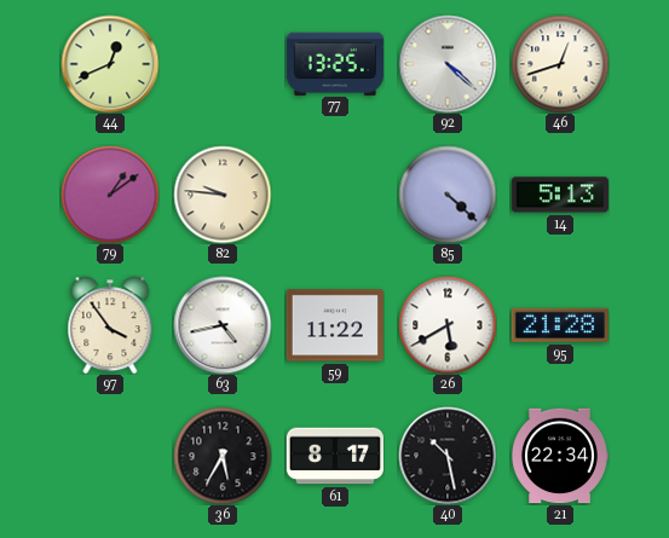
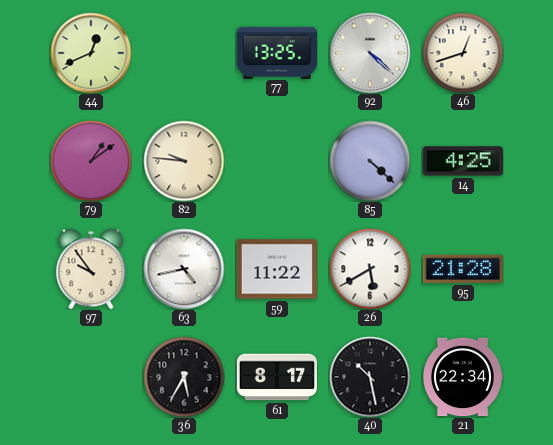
14: 5:13 -> 4:25 (463, 161)
97: 3:54 -> 9:54 (91, 269)
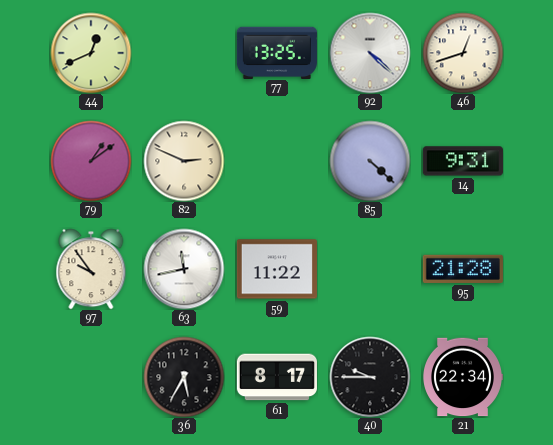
82: 9:46 -> 2:49 (184, 161)
14: 4:25 -> 9:31 (463, 161)
63: 4:43 -> 11:43 (184, 269)
26: 5:40 -> none (370, 269)
40: 10:28 -> 9:45 (370, 377)
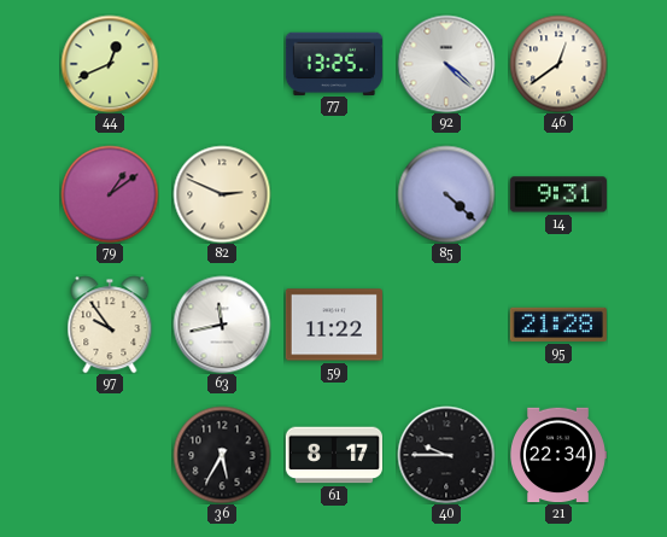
46: 12:42 -> 12:39 (558, 64)
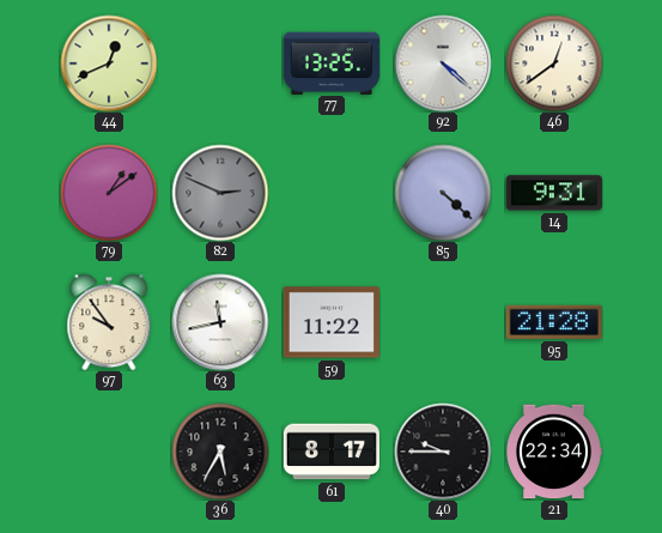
82 dial: cream -> grey (220, 193)
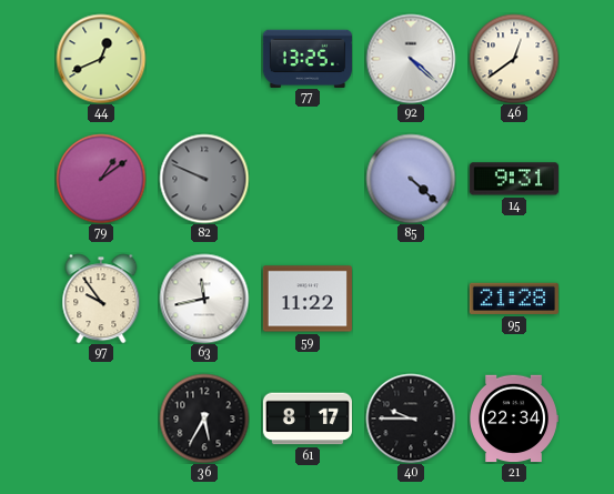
82: 2:49 -> 9:49 (204, 179)
